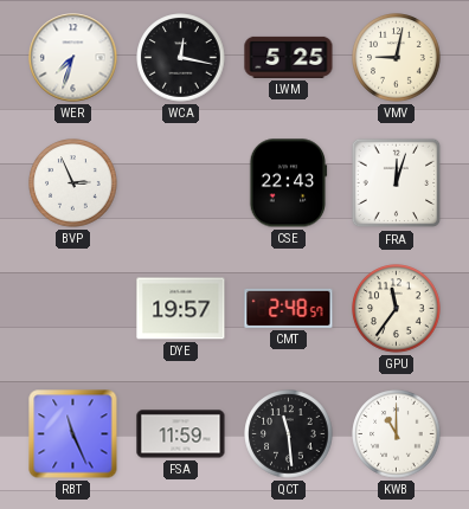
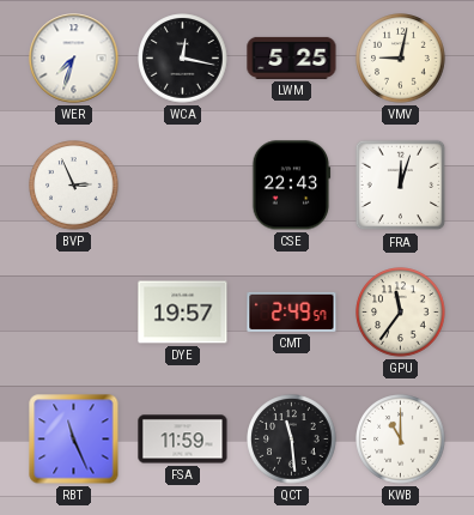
CMT: 2:48 -> 2:49 (292, 311)
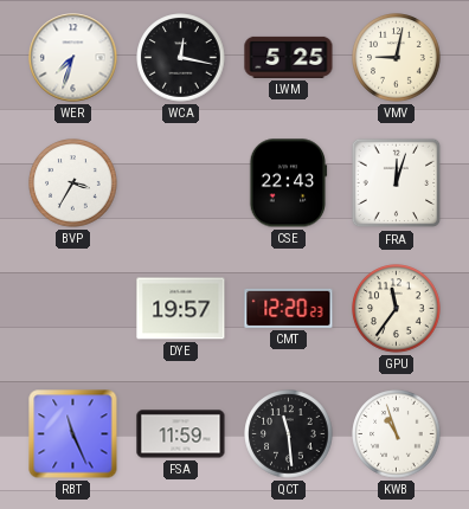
BVP: 2:56 -> 3:35 (73, 183)
CMT: 2:49 -> 12:20 (289, 308)
KWB: 11:00 -> 10:57 (397, 434)
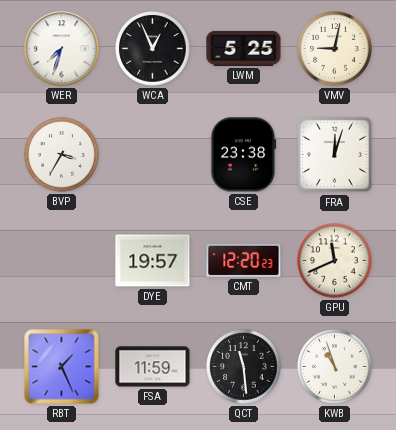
WCA: 12:17 -> 12:56 (153, 49)
CSE: 22:43 -> 23:38 (244, 155)
GPU: 11:36 -> 11:41 (335, 261)
RBT: 11:26 -> 1:26 (62, 367)
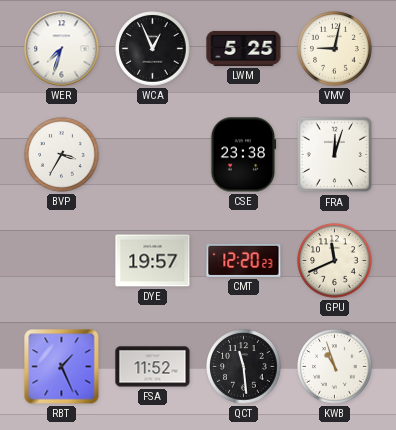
FSA: 11:59 -> 11:52 (153, 367)
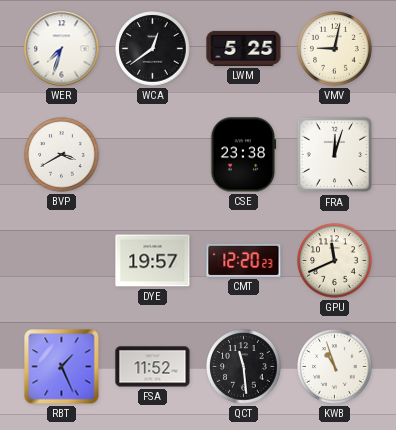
WCA: 12:56 -> 12:39 (153, 49)
BVP: 3:35 -> 3:40 (62, 155)
